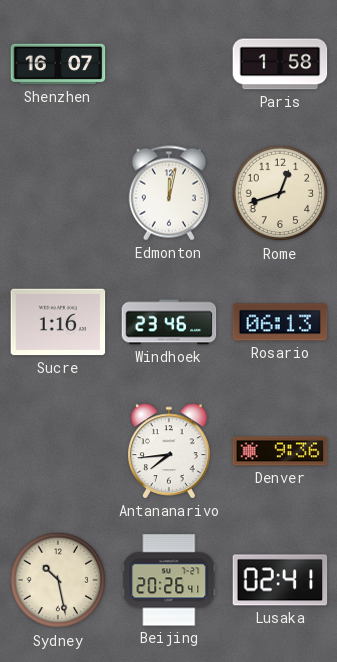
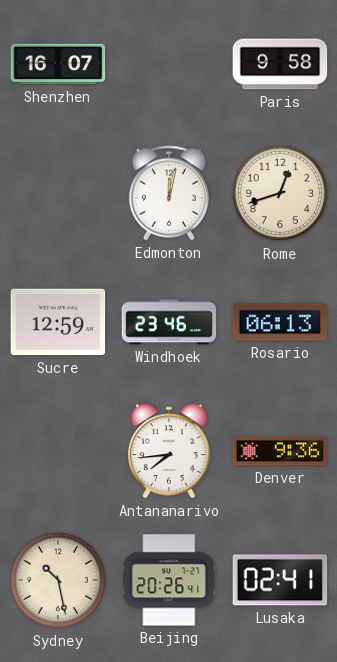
Paris: 1:58 -> 9:58 (280, 64)
Sucre: 1:16 -> 12:59 (58, 322)
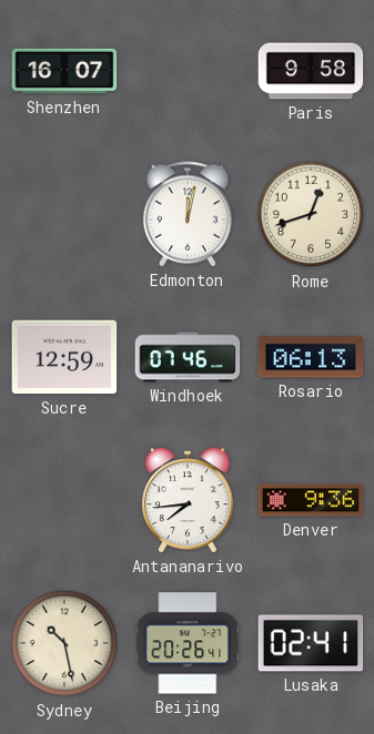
Windhoek: 23:46 -> 07:46 (188, 357)
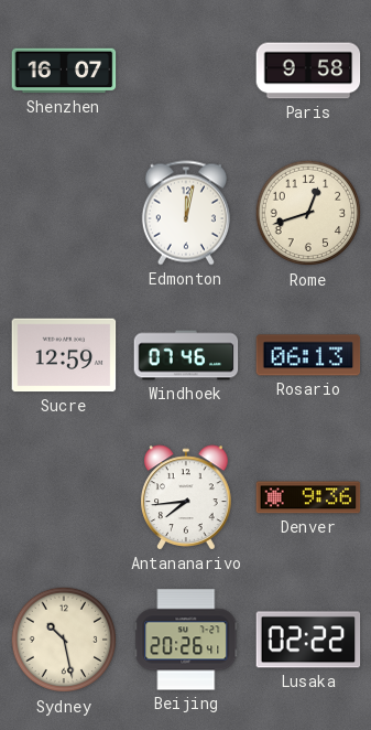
Lusaka: 02:41 -> 02:22 (308, 640)
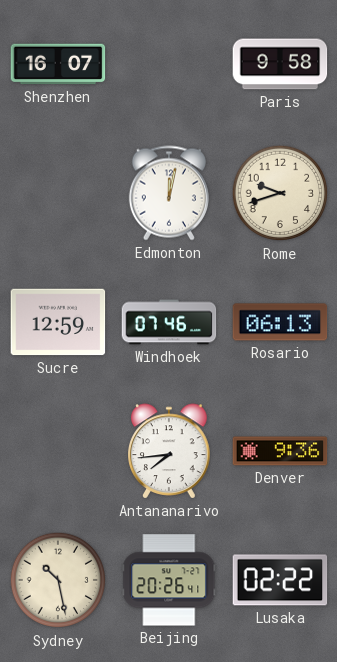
Rome: 12:42 -> 9:42 (280, 193)
